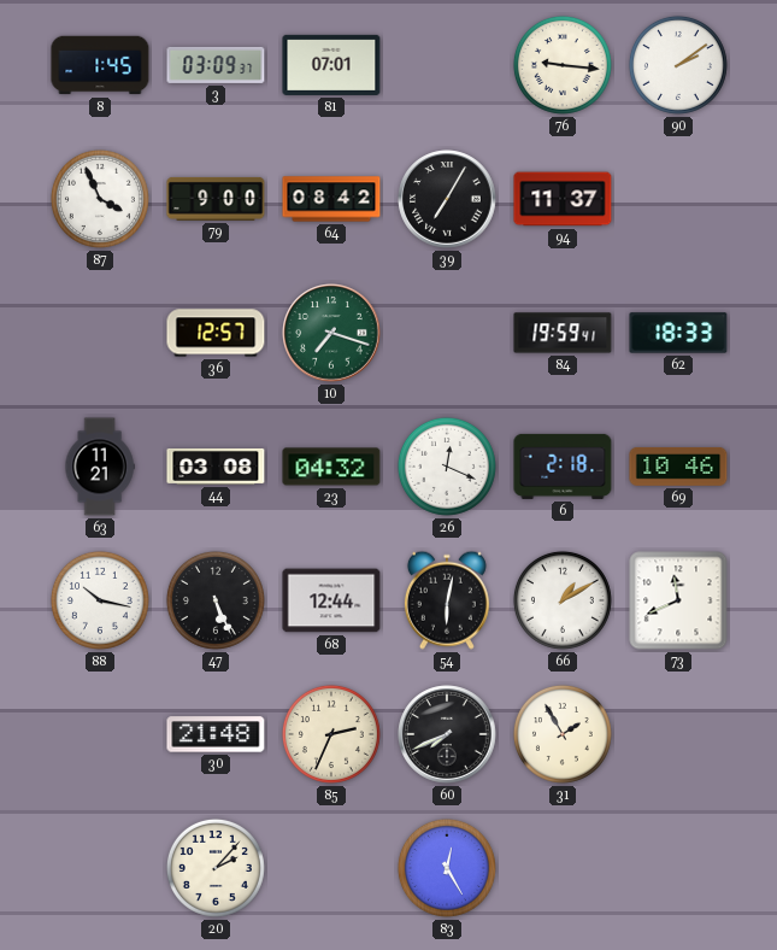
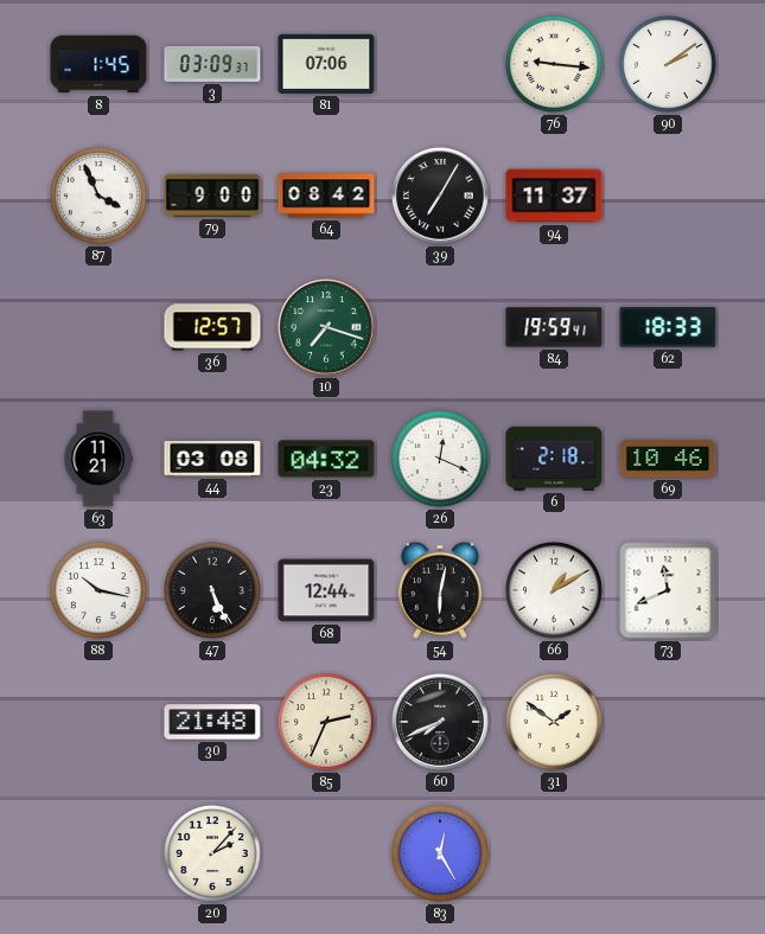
81: 07:01 -> 07:06 (326, 64)
31: 1:55 -> 1:51 (554, 722)
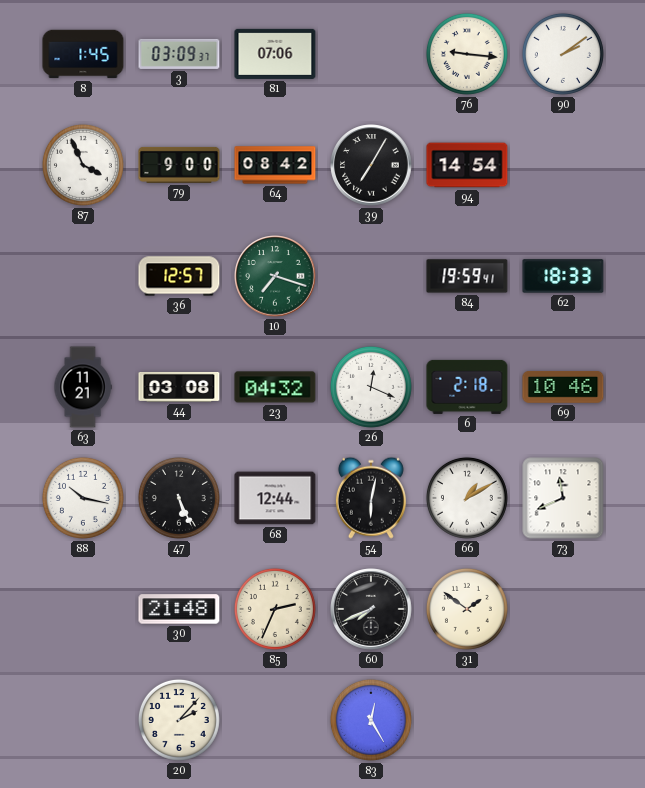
94: 11:37 -> 14:54 (467, 165)
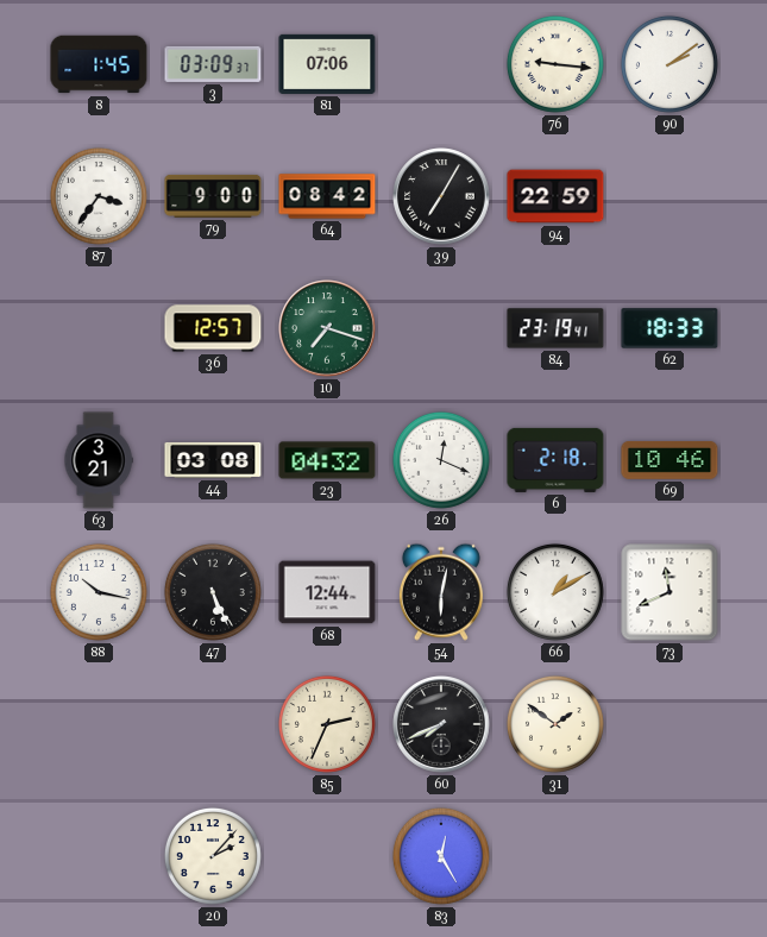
87: 3:56 -> 3:36 (99, 196)
94: 14:54 -> 22:59 (555, 196)
84: 19:59 -> 23:19 (555, 328)
63: 11:21 -> 3:21 (99, 460)
30: 21:48 -> none (179, 609)
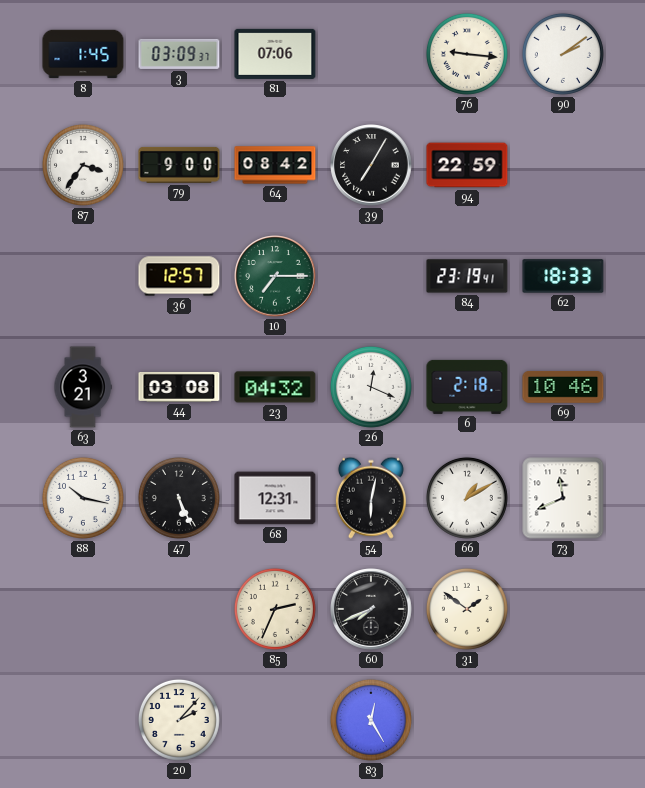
10: 7:18 -> 7:15 (275, 276)
68: 12:44 -> 12:31 (275, 498)
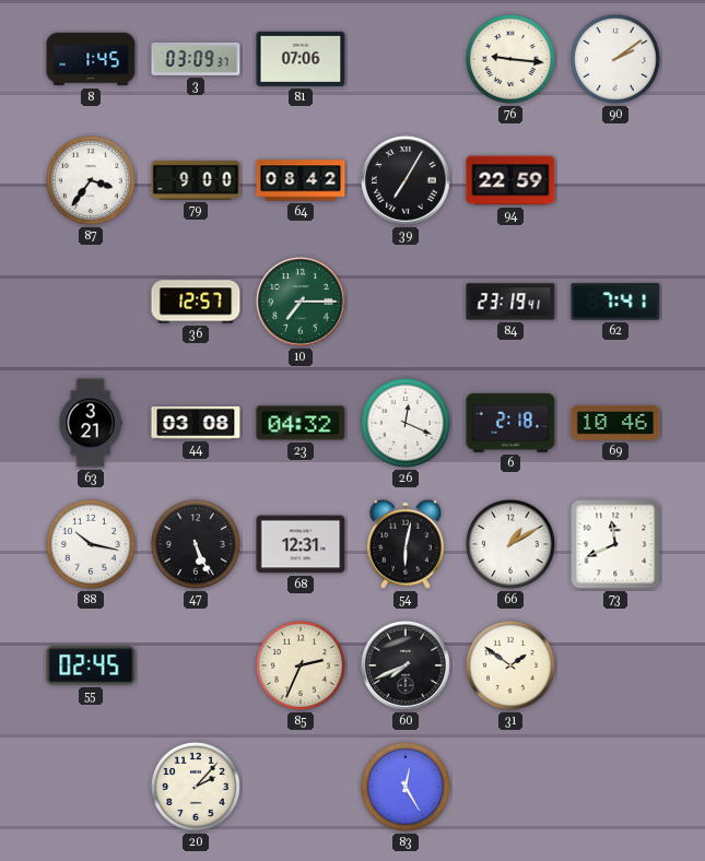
62: 18:33 -> 7:41 (615, 302)
55: none -> 02:45 (91, 665)
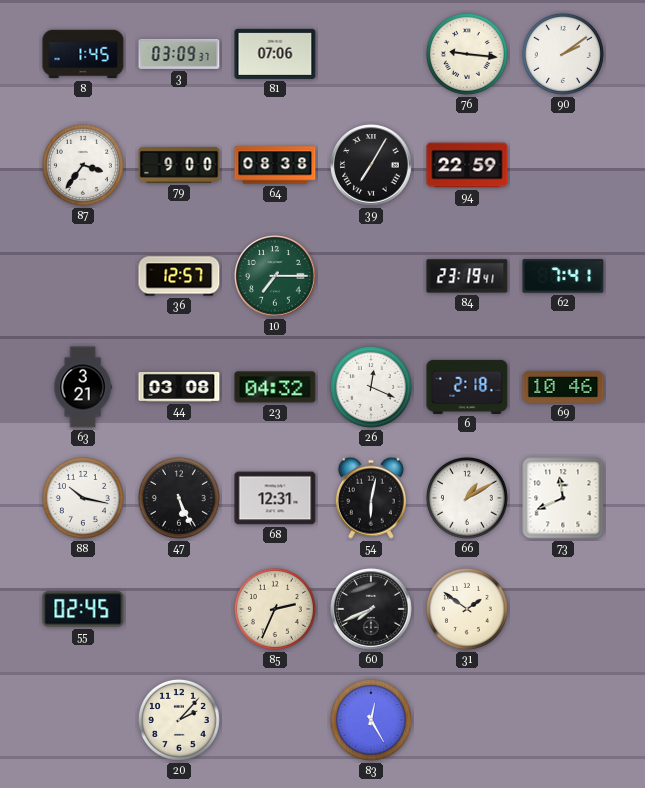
64: 08:42 -> 08:38 (275, 165)
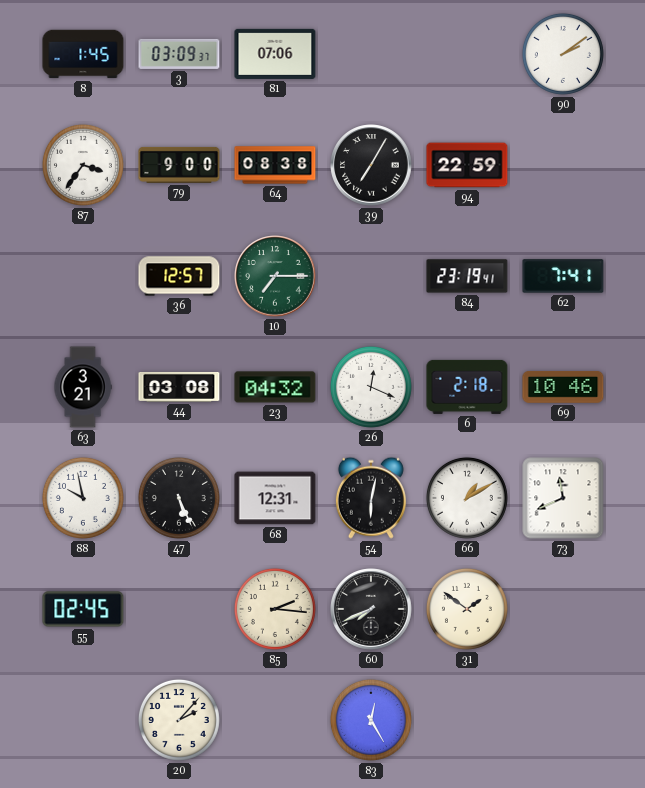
76: 9:16 -> none (467, 54)
88: 10:17 -> 9:58 (83, 498)
85: 2:34 -> 2:16 (275, 609)
